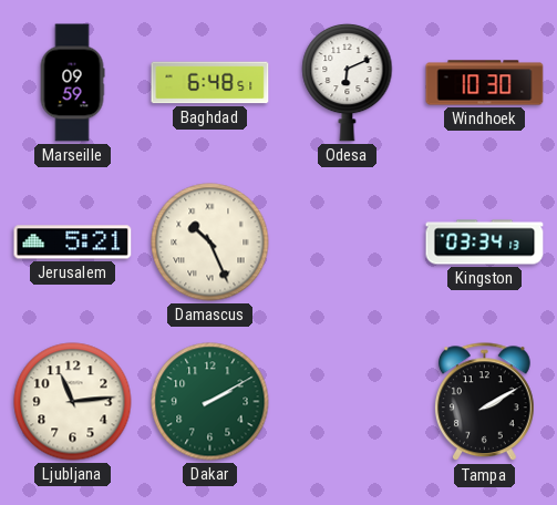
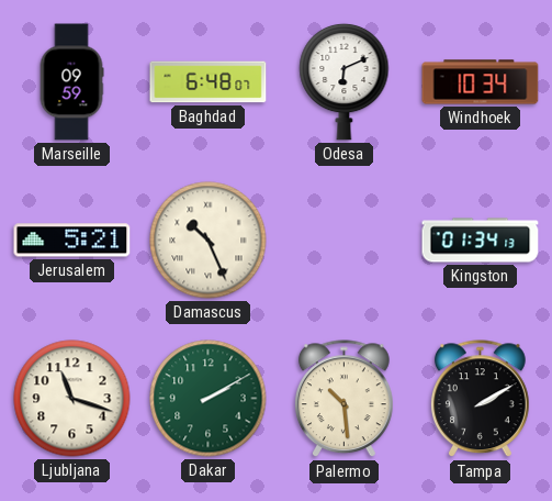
Baghdad: 6:48:51 -> 6:48:07 (209, 82)
Windhoek: 10:30 -> 10:34 (481, 82)
Kingston: 03:34 -> 01:34 (481, 241)
Ljubljana: 11:14 -> 11:18 (72, 399)
Palermo: none -> 10:29 (343, 399)
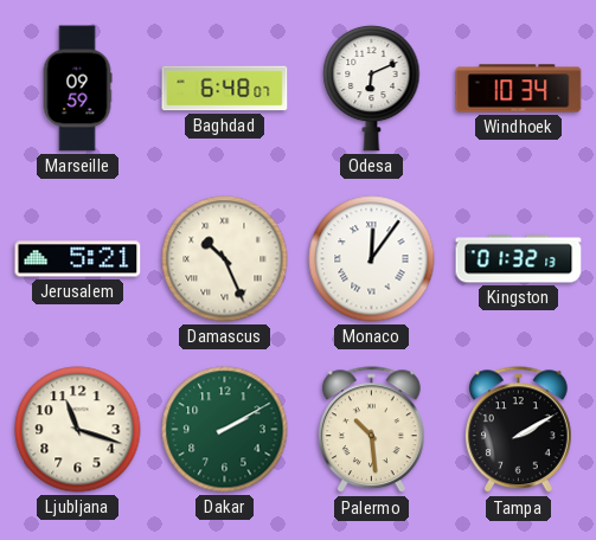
Monaco: none -> 12:06 (372, 259)
Kingston: 01:34 -> 01:32 (519, 259)
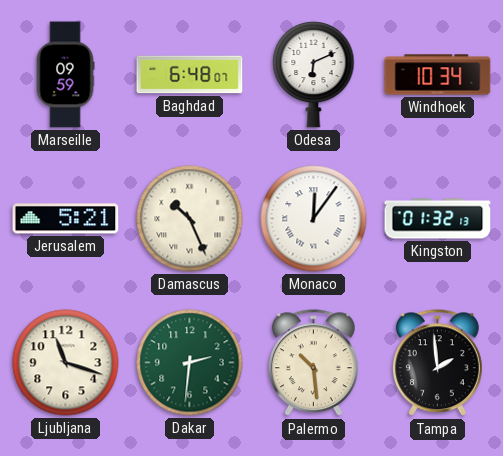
Dakar: 2:10 -> 2:31 (190, 363)
Tampa: 2:10 -> 1:59 (437, 363)
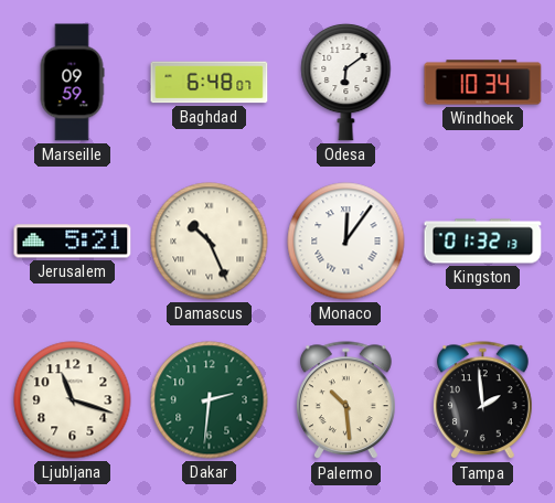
Odesa: 6:11 -> 6:09 (346, 82)
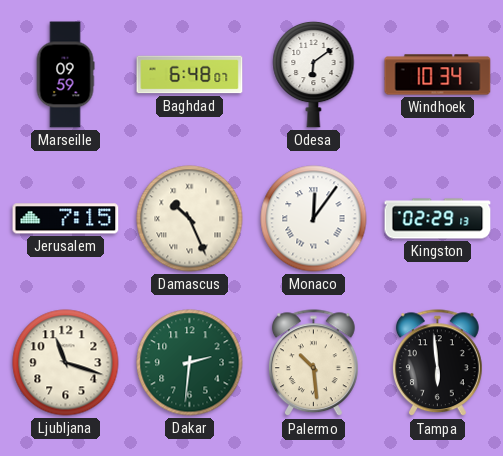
Jerusalem: 5:21 -> 7:15 (66, 219)
Kingston: 01:32 -> 02:29 (438, 219)
Tampa: 1:59 -> 5:59 (437, 363)
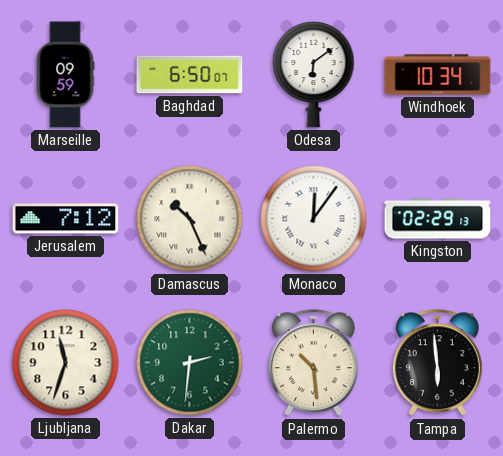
Baghdad: 6:48 -> 6:50 (190, 75)
Jerusalem: 7:15 -> 7:12 (66, 219)
Ljubljana: 11:18 -> 11:33 (66, 363)
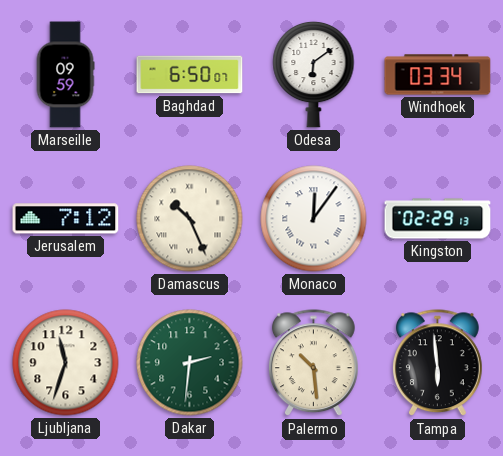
Windhoek: 10:34 -> 03:34 (438, 75)
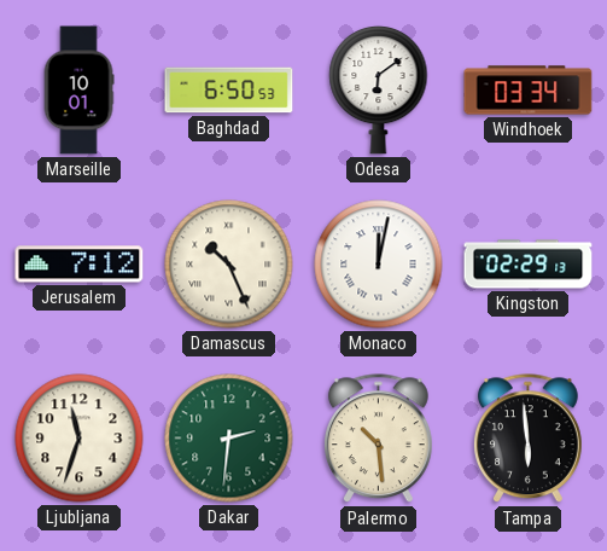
Marseille: 09:59 -> 10:01 (78, 91)
Baghdad: 6:50:07 -> 6:50:53 (229, 91)
Monaco: 12:06 -> 12:02 (379, 265)
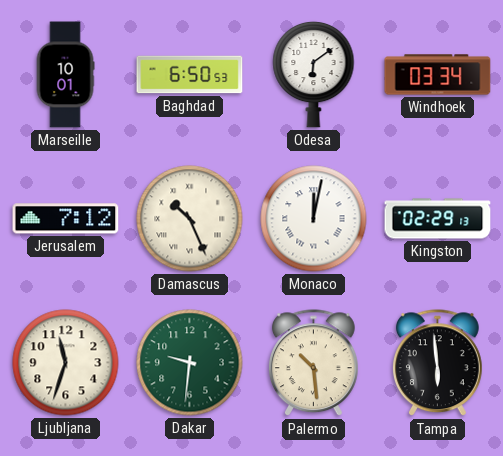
Dakar: 2:31 -> 9:31 (190, 363)
